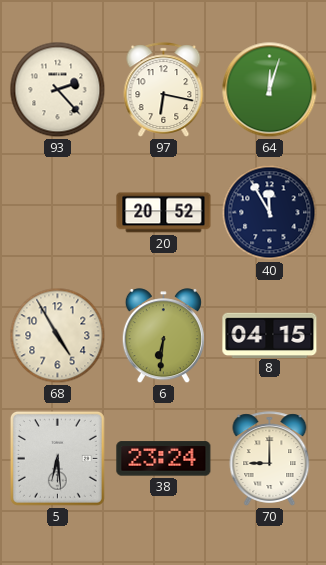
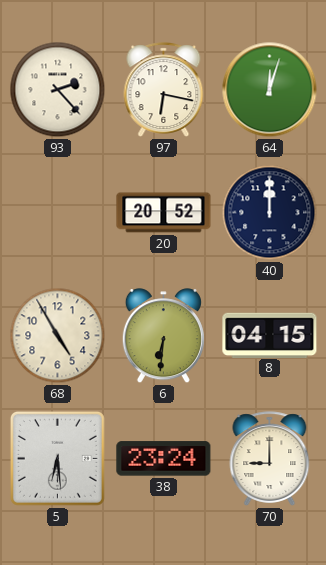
40: 11:55 -> 12:00 (270, 213)
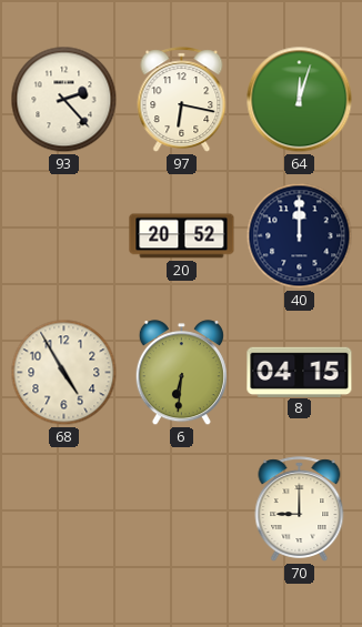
5: 6:29 -> none (57, 458)
38: 23:24 -> none (164, 459)
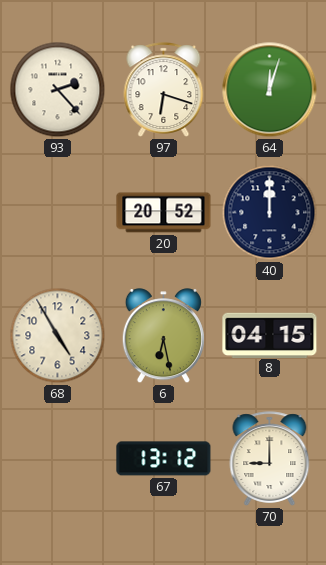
97: 6:17 -> 6:18 (164, 90)
6: 6:31 -> 6:28 (163, 336)
67: none -> 13:12 (164, 459)
